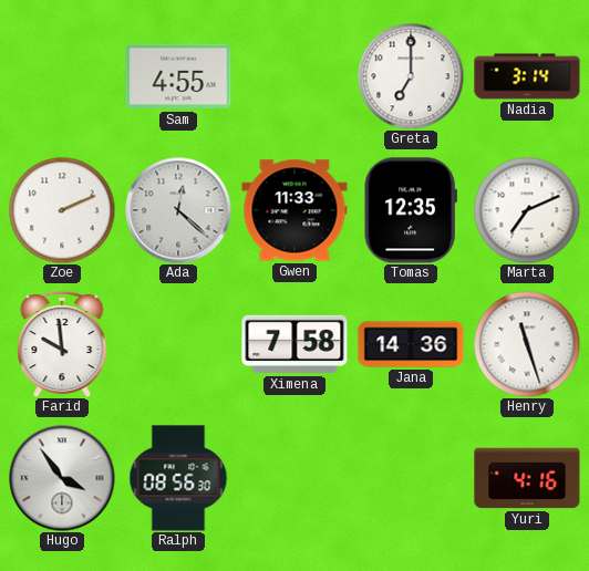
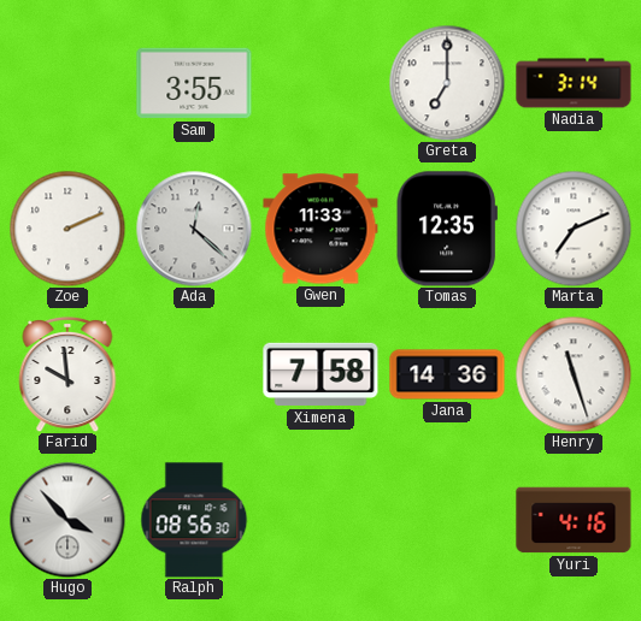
Sam: 4:55 -> 3:55 (194, 83)
Hugo: 3:54 -> 3:53 (67, 520)
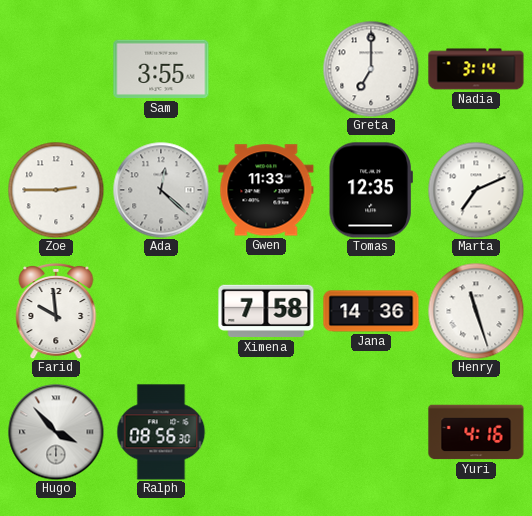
Zoe: 2:11 -> 2:45 (56, 190)
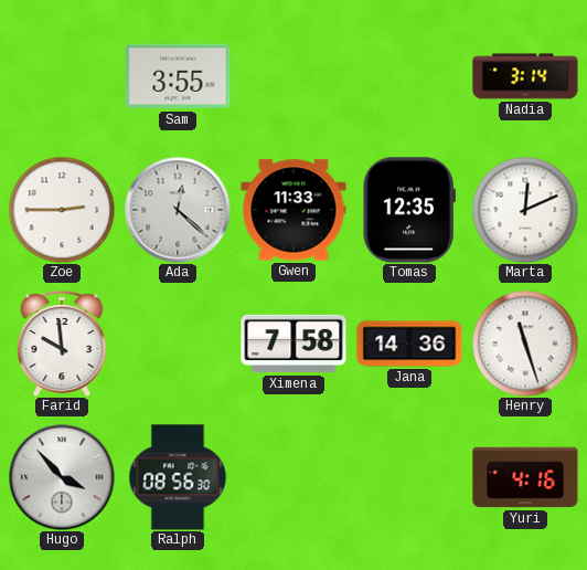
Greta: 7:00 -> none (371, 69)
Marta: 7:11 -> 12:11 (525, 210)
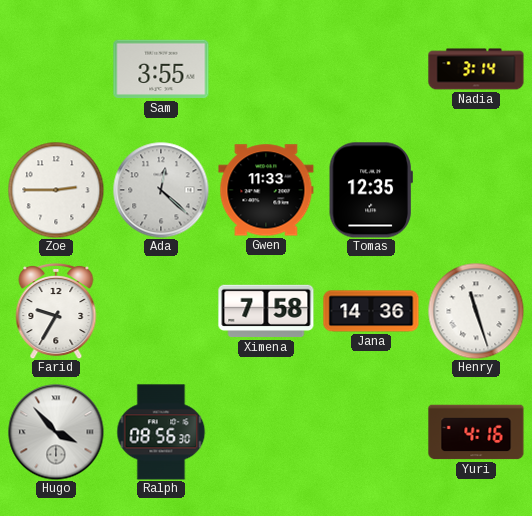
Marta: 12:11 -> none (525, 210)
Farid: 9:59 -> 9:35 (56, 311)
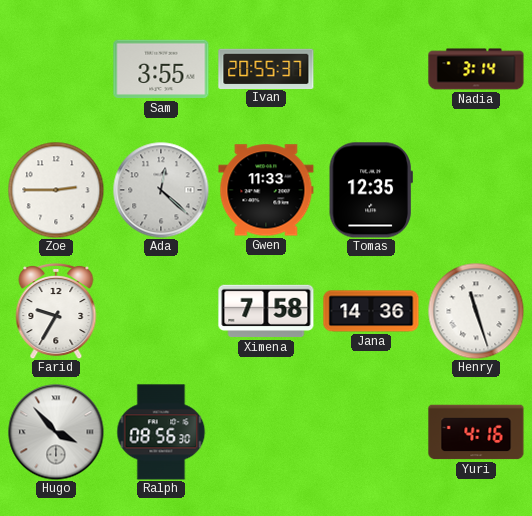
Ivan: none -> 20:55 (266, 68)
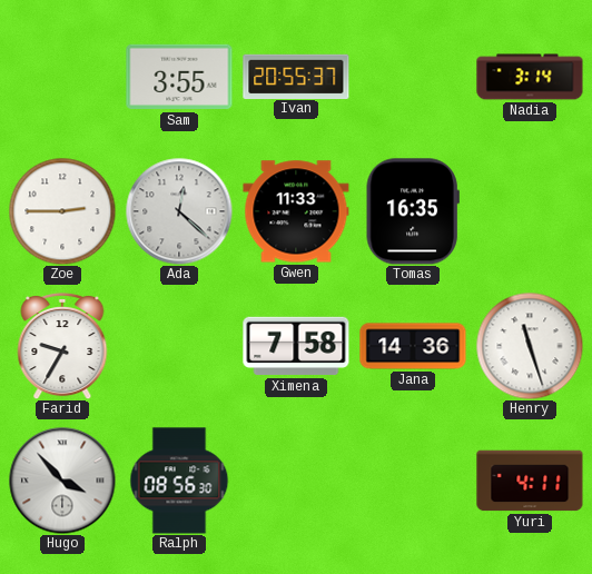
Tomas: 12:35 -> 16:35 (413, 211)
Yuri: 4:16 -> 4:11 (530, 481)
